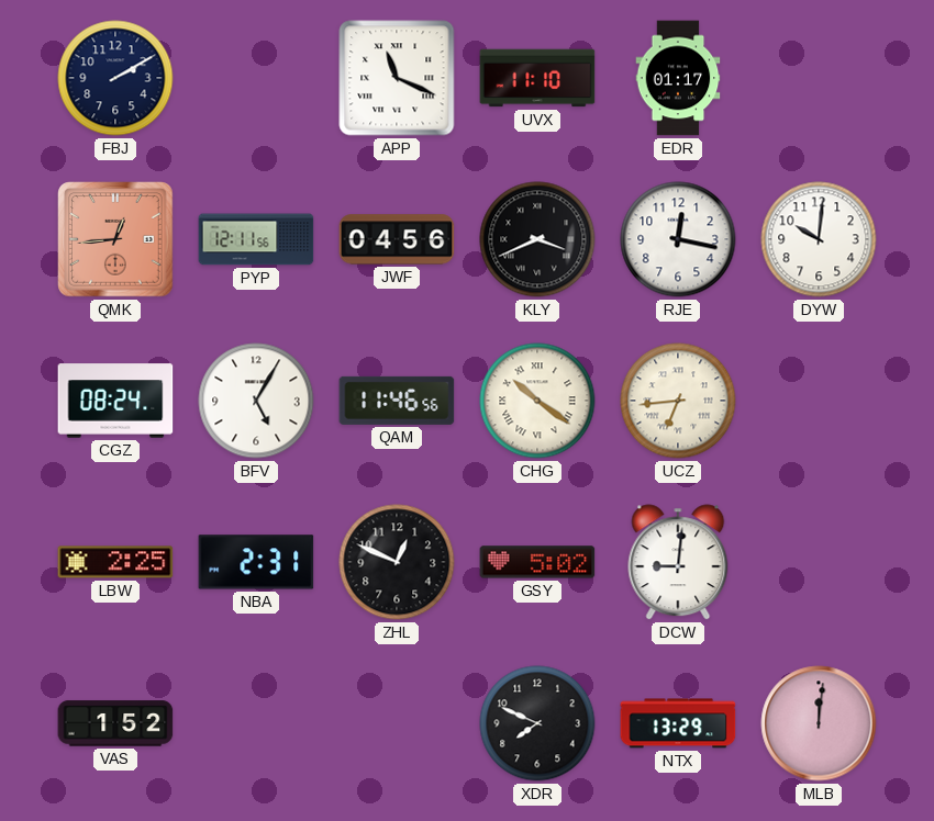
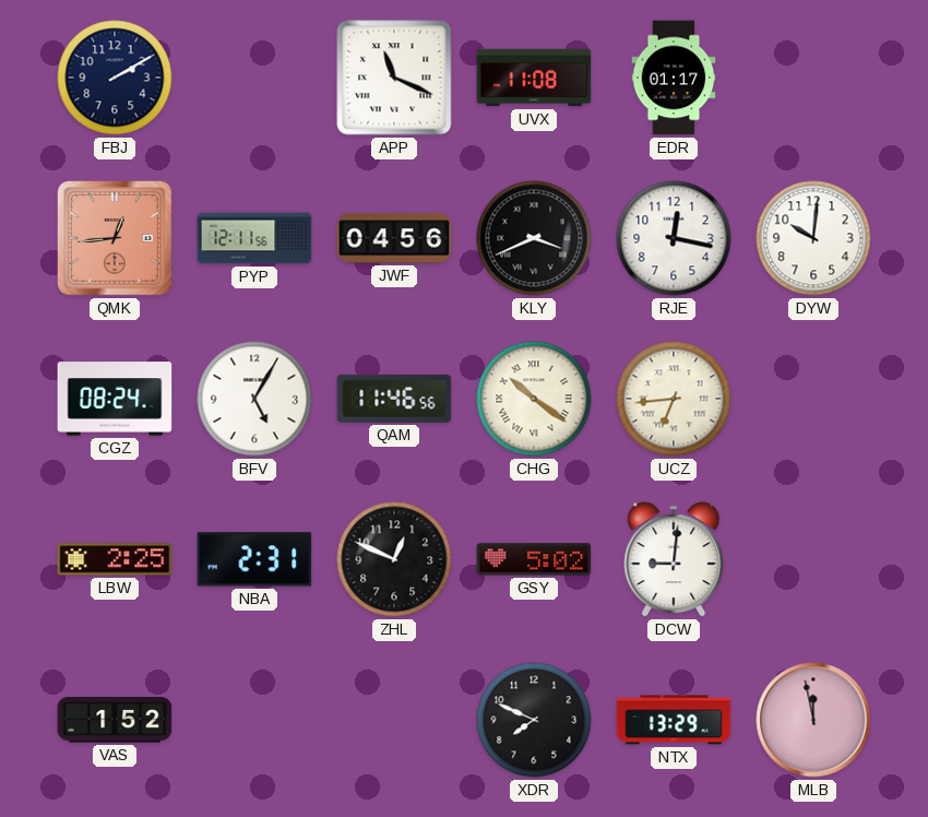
UVX: 11:10 -> 11:08 (534, 78)
MLB: 12:01 -> 11:58 (813, 720)
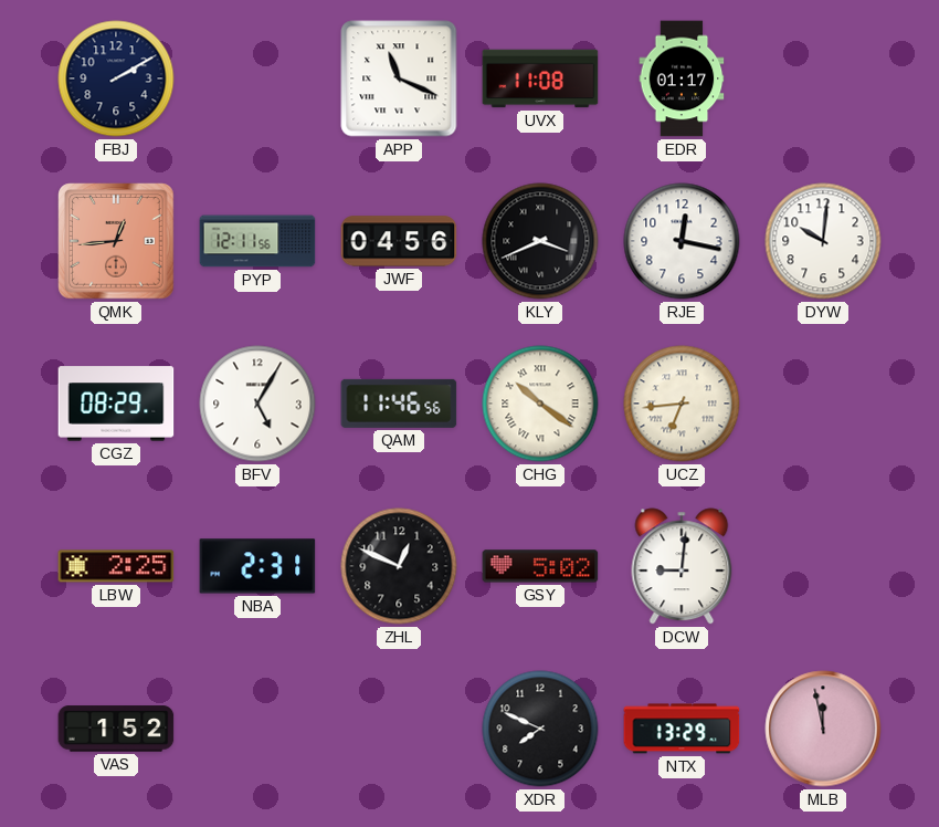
CGZ: 08:24 -> 08:29 (116, 404)
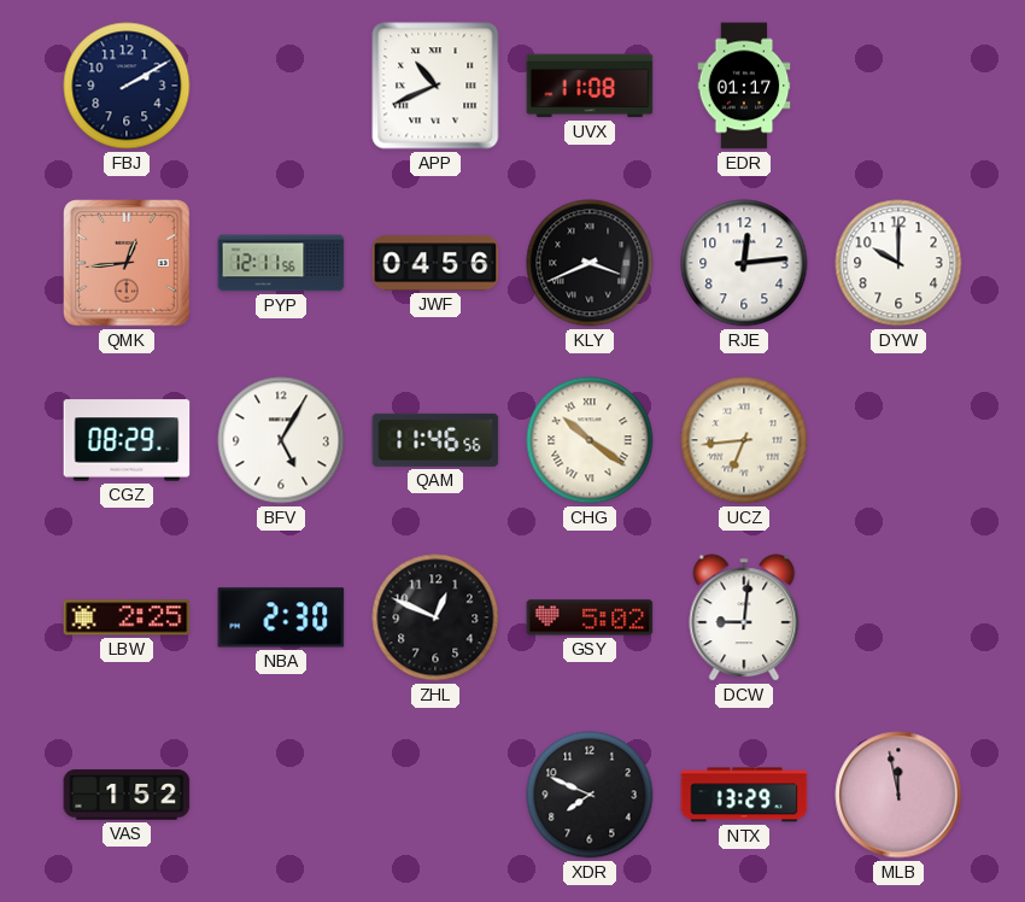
APP: 11:19 -> 10:41 (435, 86)
RJE: 12:17 -> 12:14 (744, 263)
DYW: 10:01 -> 10:00 (898, 263)
NBA: 2:31 -> 2:30 (281, 617)
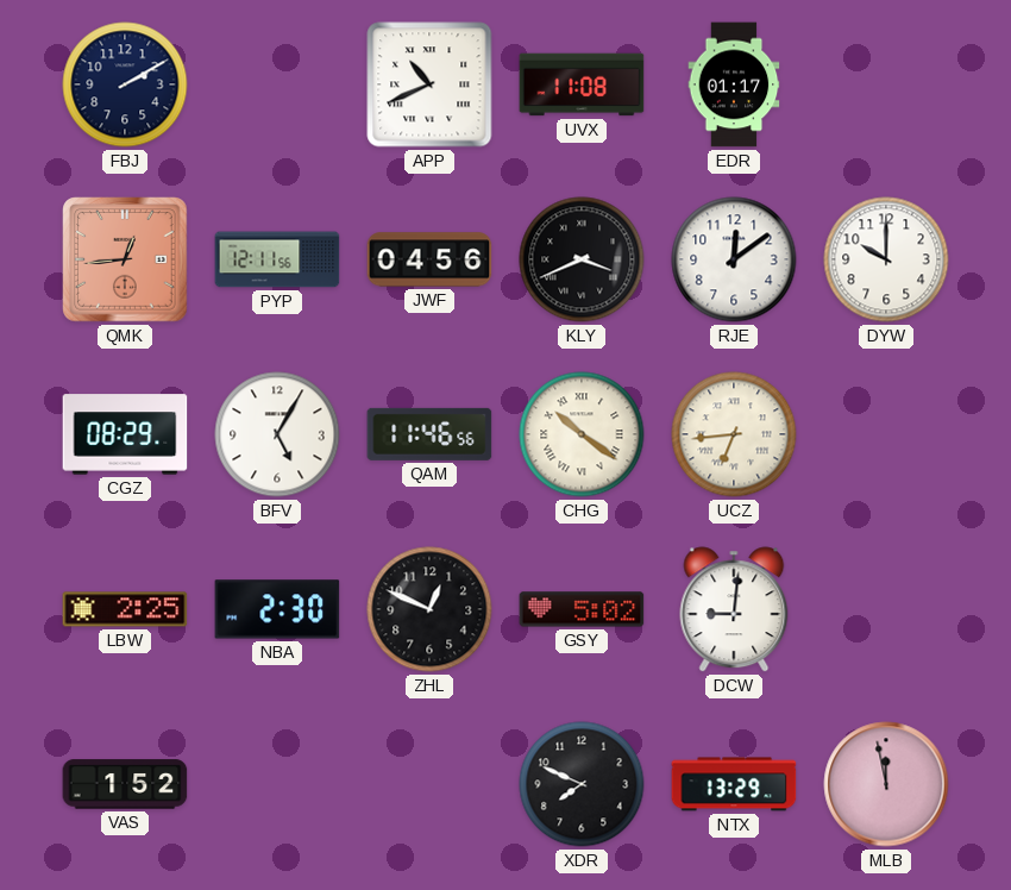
RJE: 12:14 -> 12:09 (734, 259)
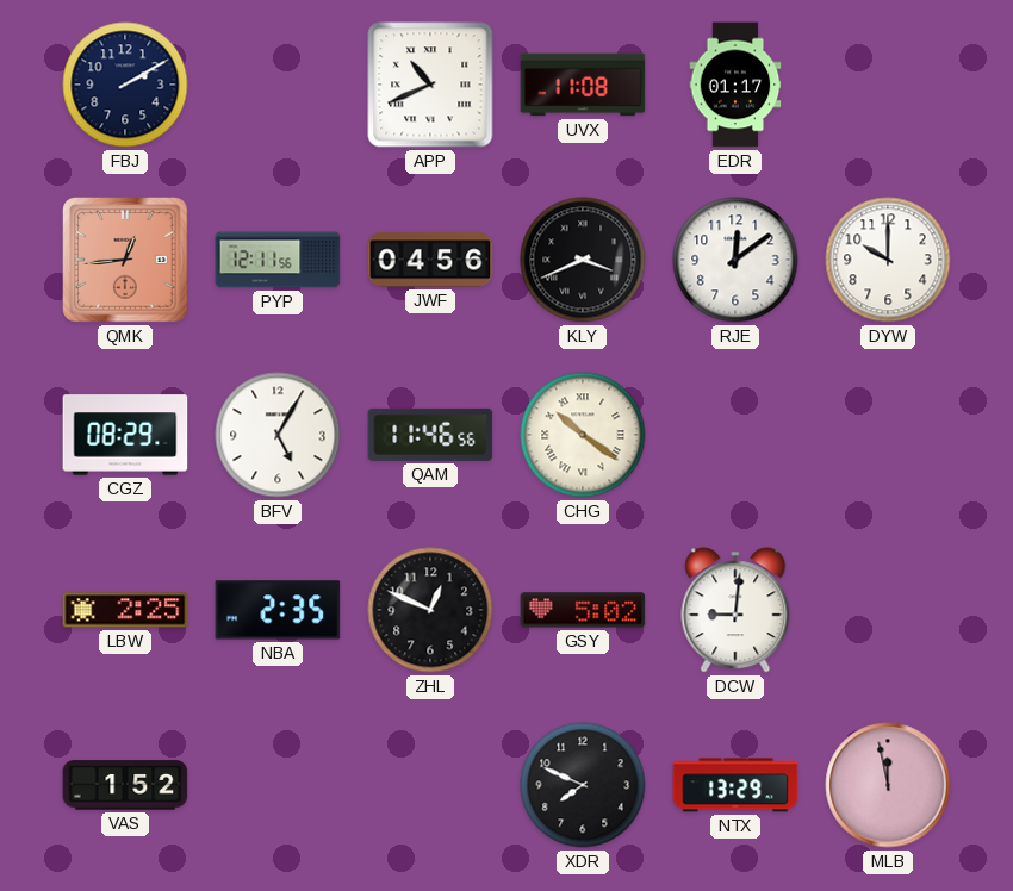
UCZ: 6:44 -> none (734, 434)
NBA: 2:30 -> 2:35 (278, 610)
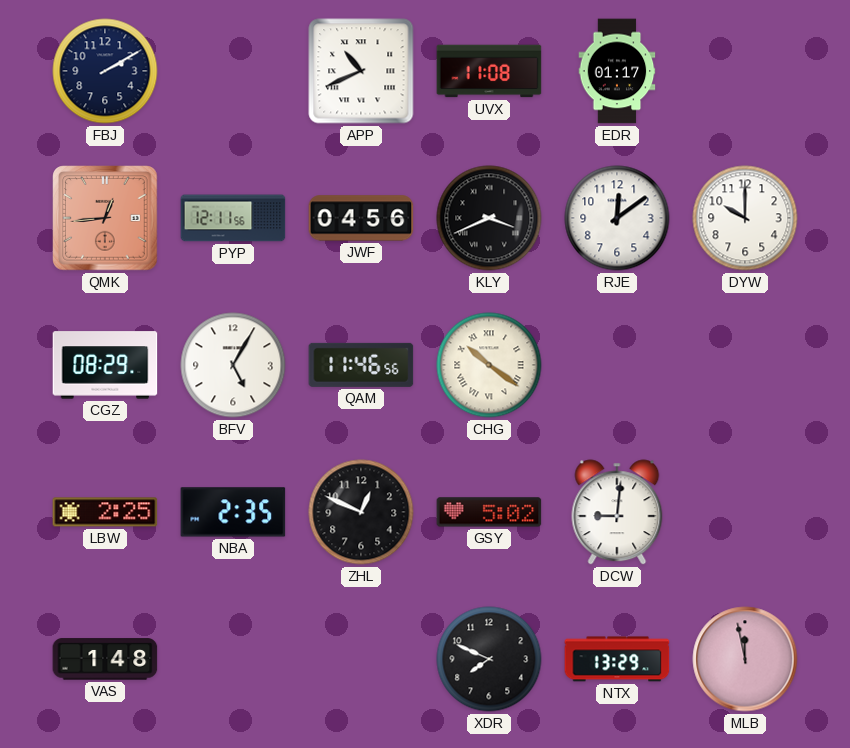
VAS: 1:52 -> 1:48 (105, 659)
